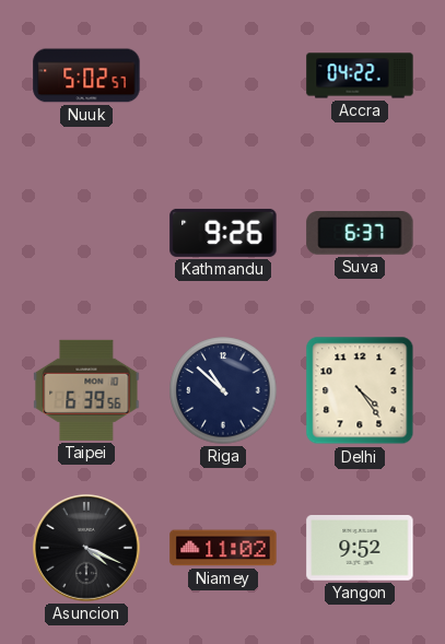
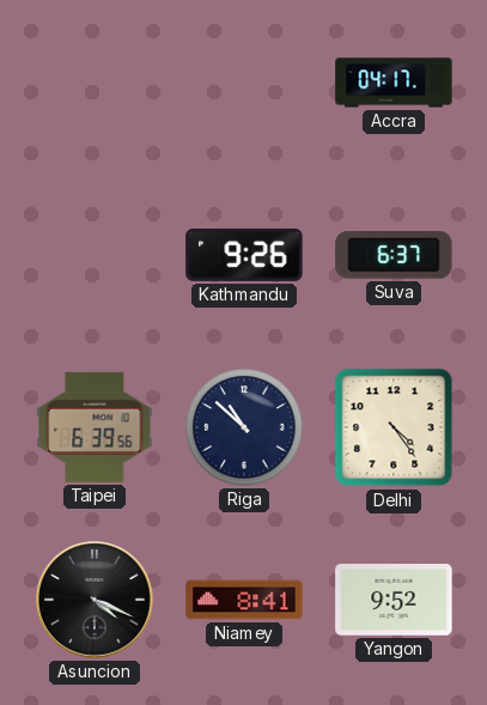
Nuuk: 5:02 -> none (86, 75)
Accra: 04:22 -> 04:17 (394, 83)
Niamey: 11:02 -> 8:41 (244, 600)
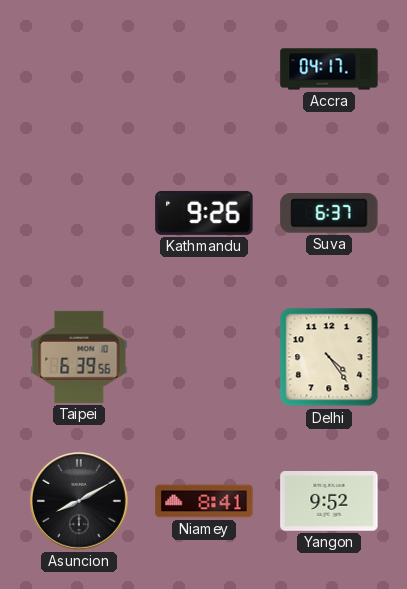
Riga: 10:52 -> none (244, 427)
Asuncion: 4:19 -> 8:10 (79, 501)
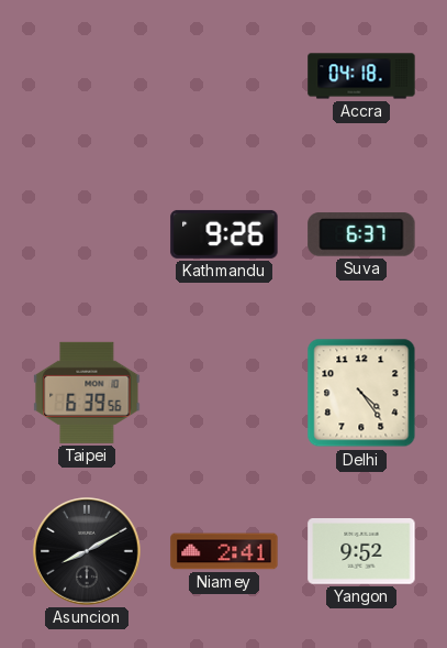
Accra: 04:17 -> 04:18 (361, 76)
Niamey: 8:41 -> 2:41 (224, 551)
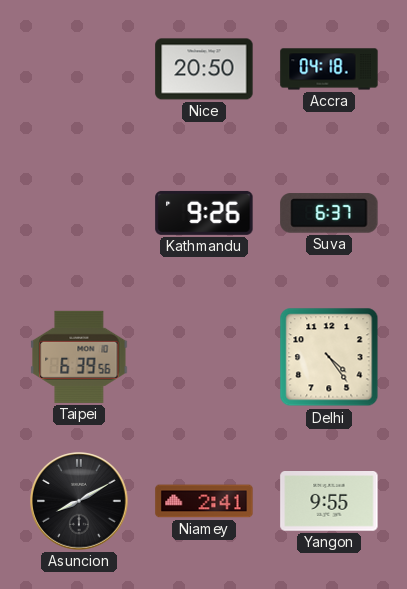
Nice: none -> 20:50 (204, 69)
Yangon: 9:52 -> 9:55 (329, 501)
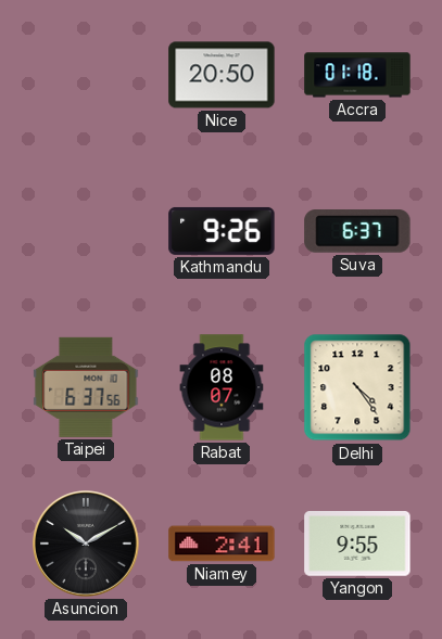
Accra: 04:18 -> 01:18 (357, 75)
Taipei: 6:39 -> 6:37 (86, 387)
Rabat: none -> 08:07 (222, 387)
Asuncion: 8:10 -> 10:10 (86, 544)
